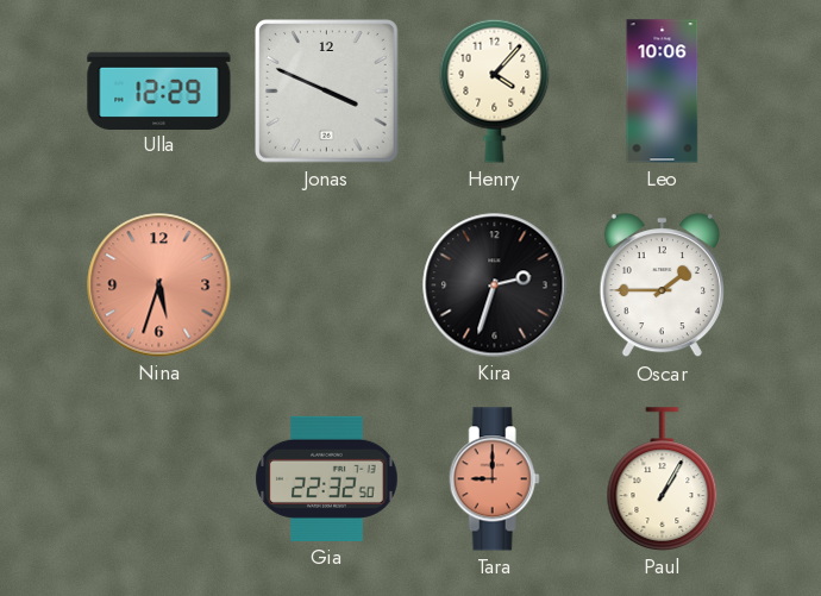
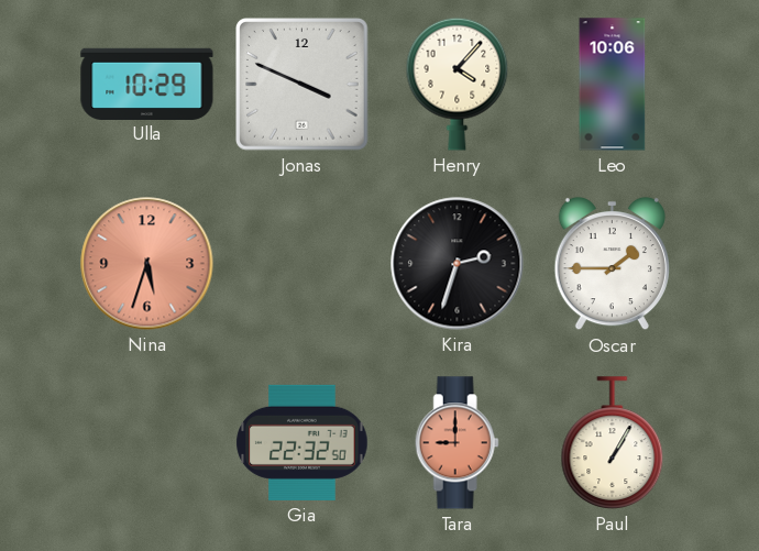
Ulla: 12:29 -> 10:29 (147, 84)
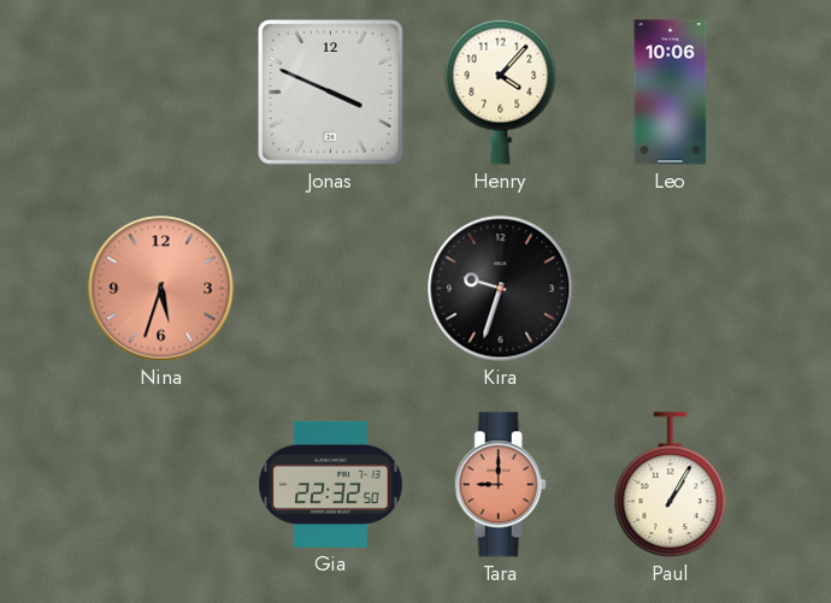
Ulla: 10:29 -> none (147, 84)
Kira: 2:33 -> 9:33 (501, 289)
Oscar: 1:45 -> none (612, 264)
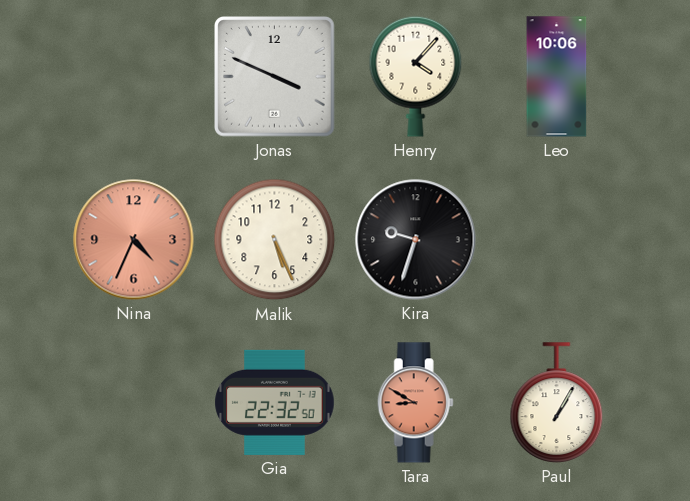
Nina: 5:33 -> 4:34 (134, 240)
Malik: none -> 5:26 (275, 240)
Tara: 9:00 -> 8:50 (415, 403)
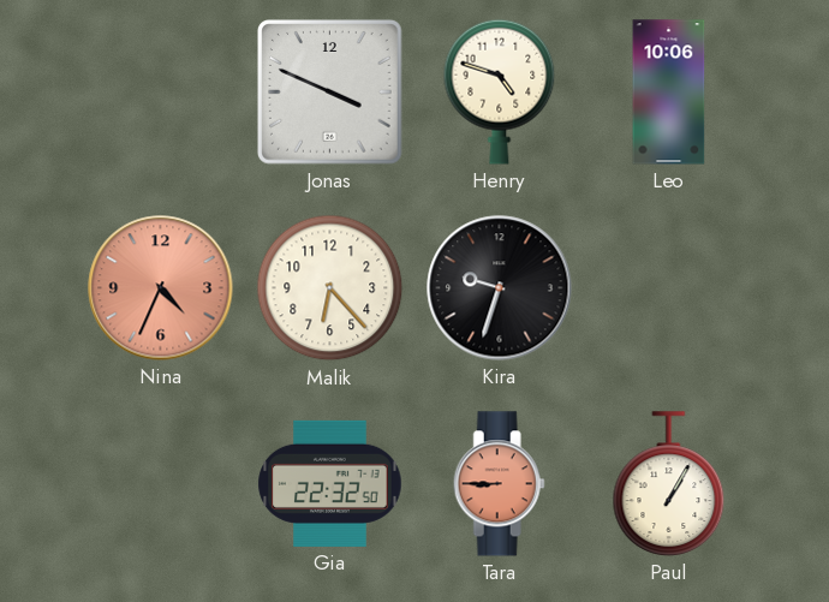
Henry: 4:07 -> 4:48 (500, 91)
Malik: 5:26 -> 6:23 (330, 288)
Tara: 8:50 -> 8:45 (499, 484)
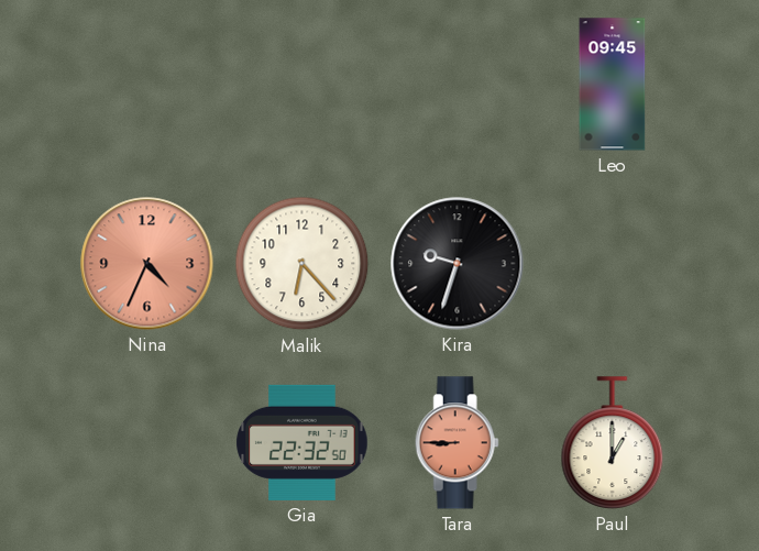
Jonas: 3:49 -> none (330, 93)
Henry: 4:48 -> none (500, 91)
Leo: 10:06 -> 09:45 (613, 85)
Paul: 1:05 -> 1:00 (613, 443)
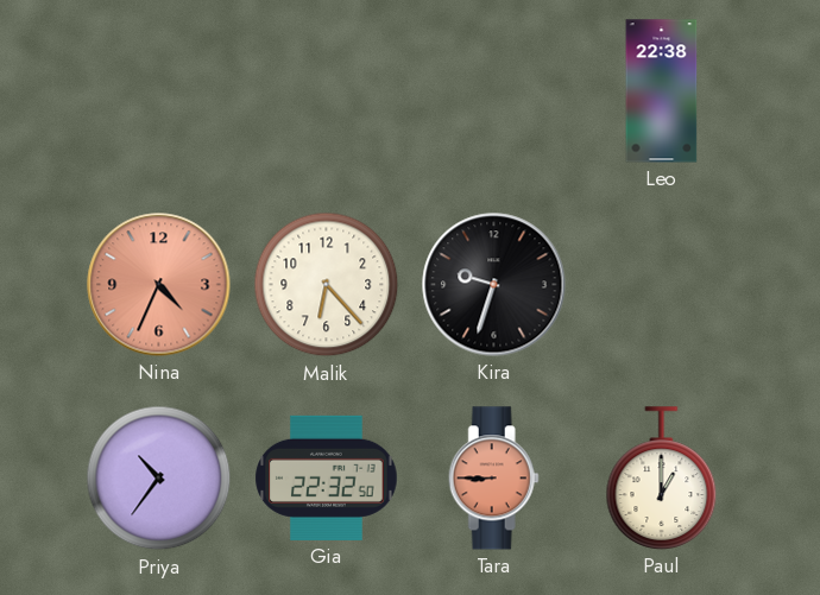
Leo: 09:45 -> 22:38 (662, 91)
Priya: none -> 10:36 (159, 479)
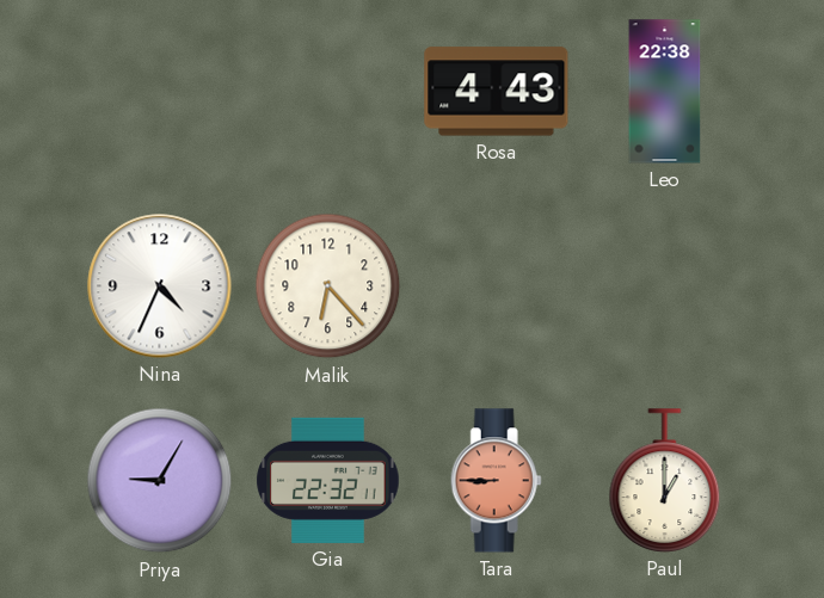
Rosa: none -> 4:43 (497, 92)
Nina dial: salmon -> white (160, 286)
Kira: 9:33 -> none (494, 285)
Priya: 10:36 -> 9:05 (160, 481)
Gia: 22:32:50 -> 22:32:11 (328, 480)
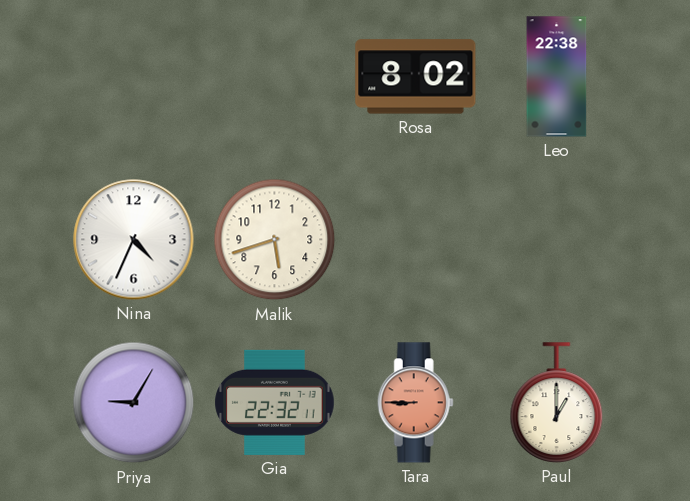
Rosa: 4:43 -> 8:02 (416, 77)
Malik: 6:23 -> 5:42 (275, 240)
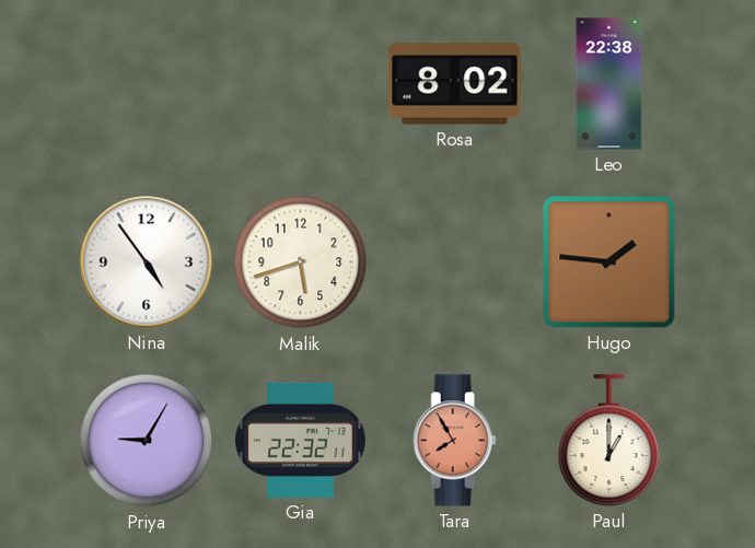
Nina: 4:34 -> 4:54 (147, 263)
Hugo: none -> 1:46 (609, 263)
Tara: 8:45 -> 7:55 (454, 441)
